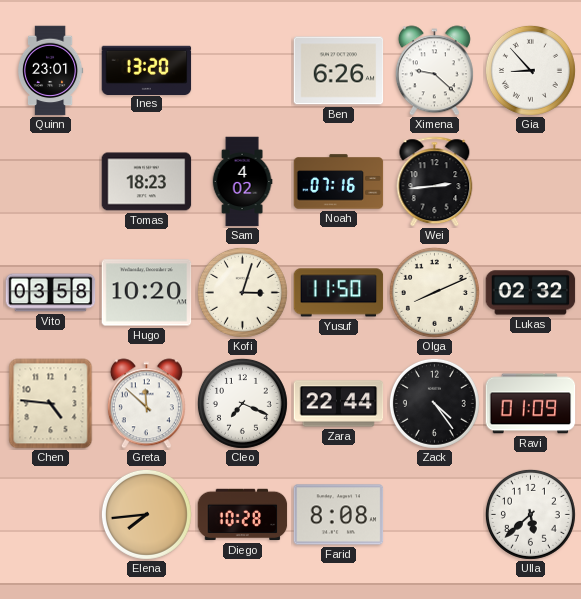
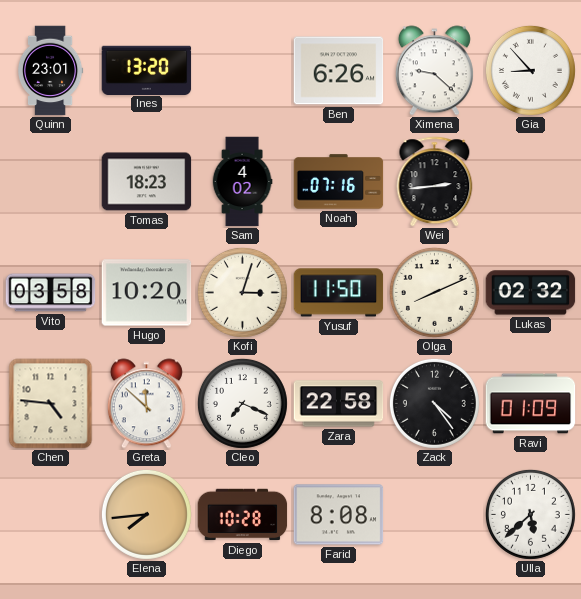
Zara: 22:44 -> 22:58 (339, 404)
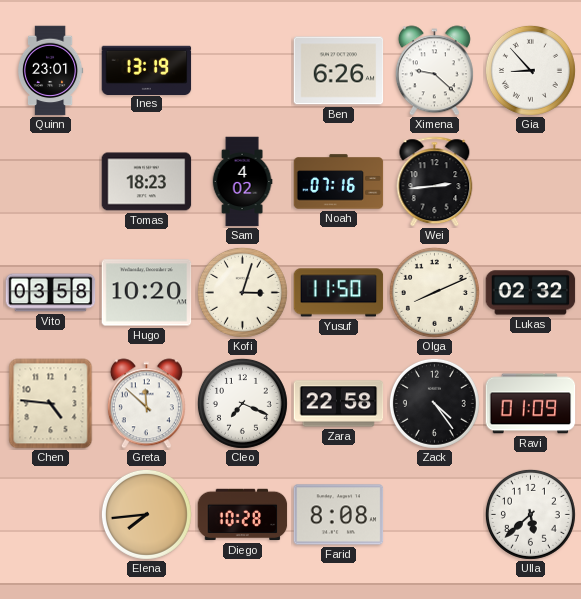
Ines: 13:20 -> 13:19 (147, 70)
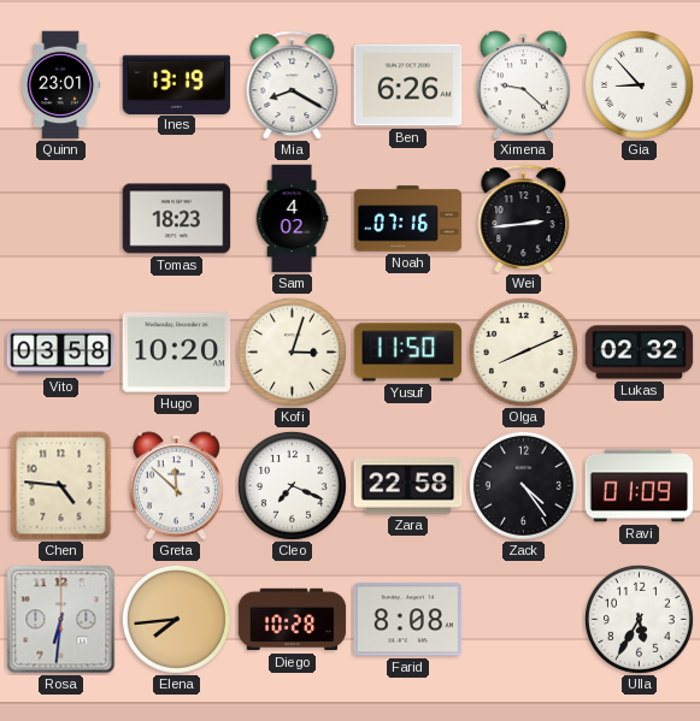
Mia: none -> 8:20 (293, 85)
Rosa: none -> 6:31 (61, 620)
Ulla: 5:38 -> 5:35 (639, 619)
